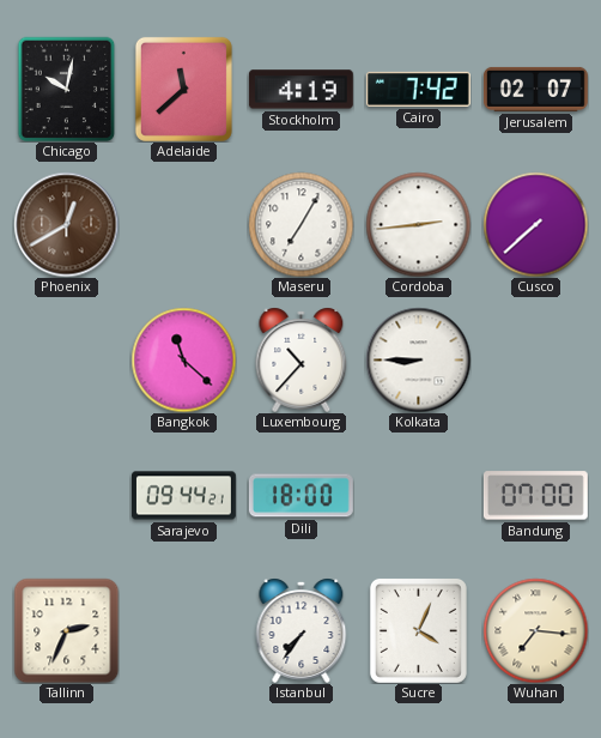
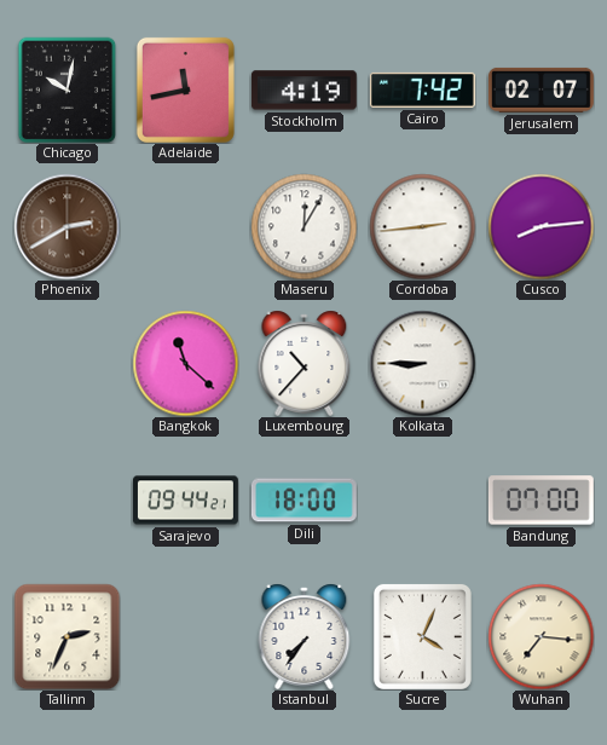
Adelaide: 11:38 -> 11:43 (185, 89)
Phoenix: 12:40 -> 2:40 (67, 226)
Maseru: 7:05 -> 12:05 (303, 226)
Cusco: 7:38 -> 8:14 (540, 226)
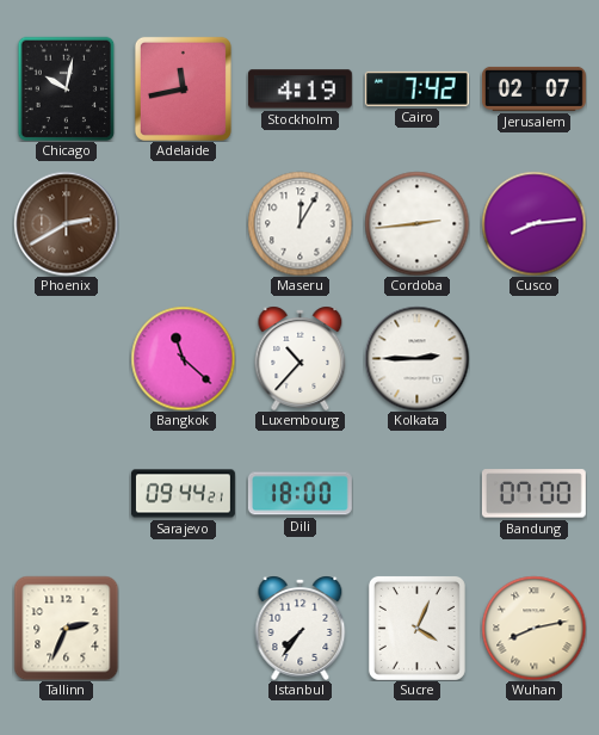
Kolkata: 8:45 -> 2:45 (416, 358)
Wuhan: 7:16 -> 8:13 (533, 628)
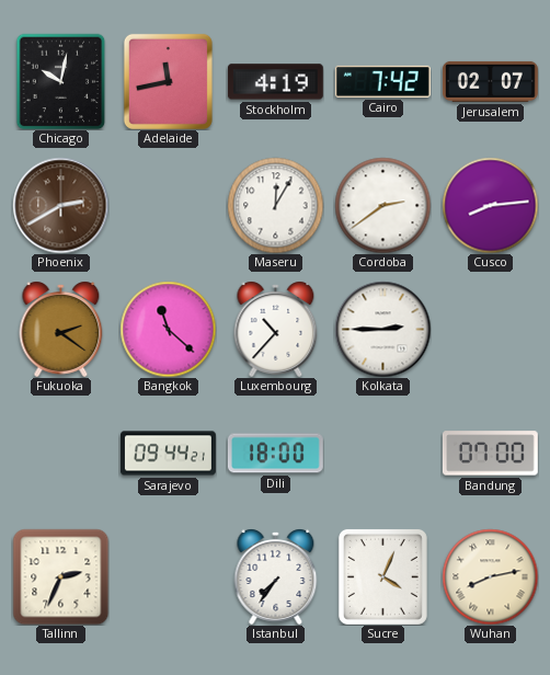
Cordoba: 2:44 -> 2:39 (382, 205)
Fukuoka: none -> 2:21 (61, 329)
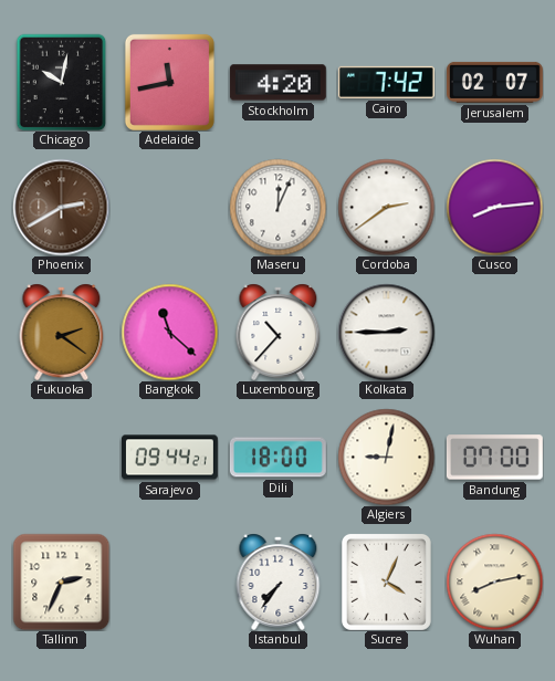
Stockholm: 4:19 -> 4:20 (277, 83)
Maseru: 12:05 -> 12:04 (277, 207)
Algiers: none -> 9:02 (386, 457)
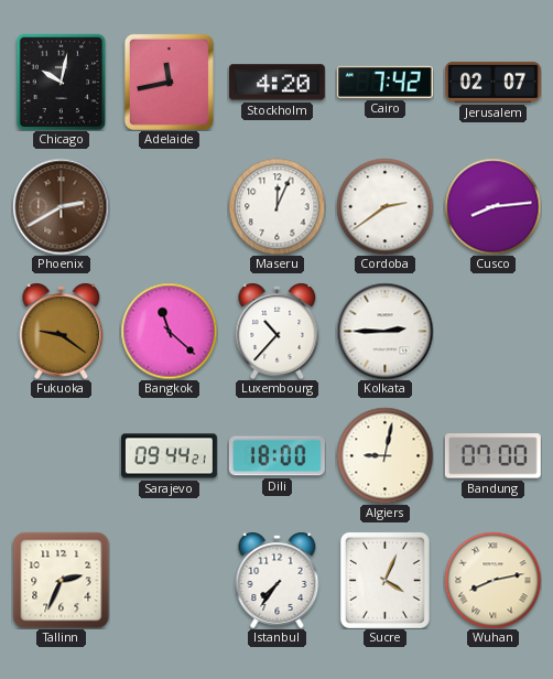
Fukuoka: 2:21 -> 9:21 (62, 331)
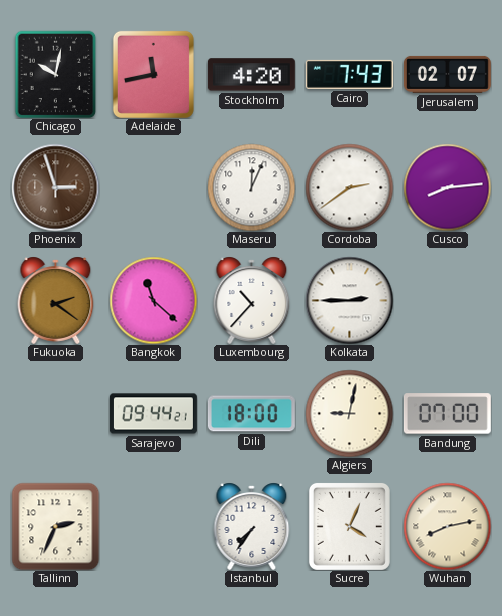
Cairo: 7:42 -> 7:43 (349, 74)
Phoenix: 2:40 -> 2:57 (55, 187)
Fukuoka: 9:21 -> 2:21 (56, 300)
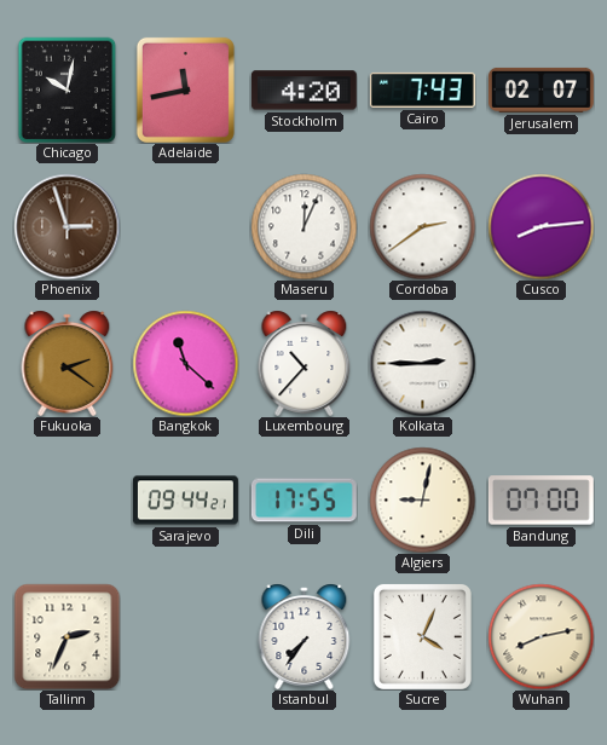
Dili: 18:00 -> 17:55 (303, 501)
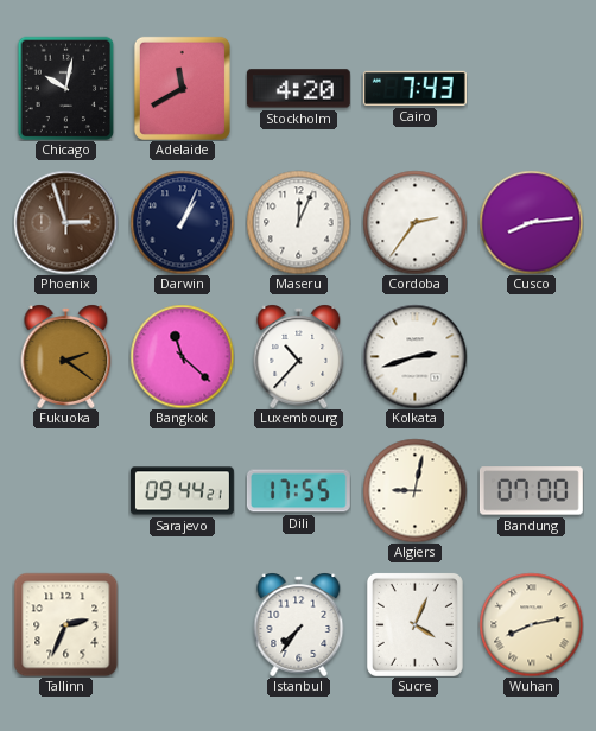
Adelaide: 11:43 -> 11:40 (182, 88)
Jerusalem: 02:07 -> none (540, 89)
Darwin: none -> 1:04 (182, 222)
Cordoba: 2:39 -> 2:36 (414, 222)
Kolkata: 2:45 -> 2:42 (414, 356)
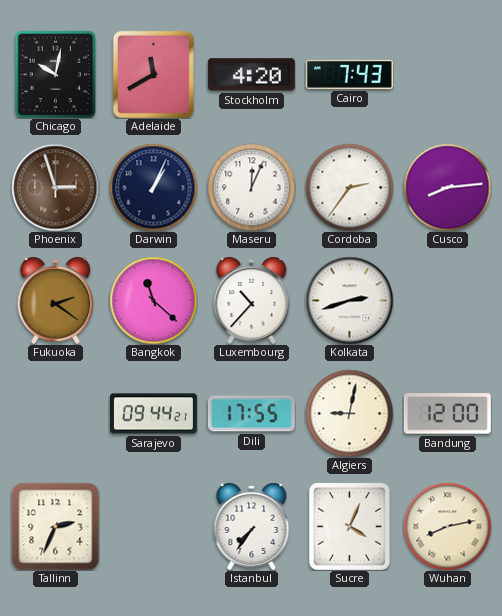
Bandung: 07:00 -> 12:00 (447, 414)
